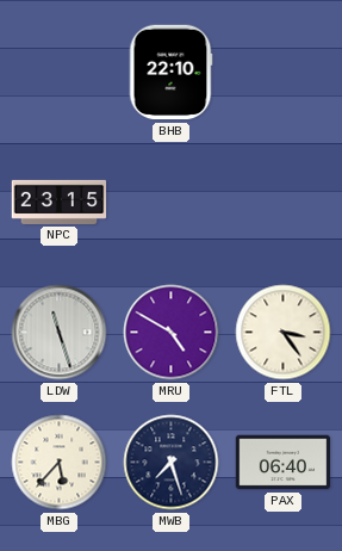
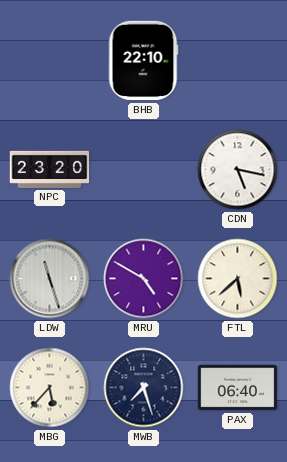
NPC: 23:15 -> 23:20 (50, 169)
CDN: none -> 5:17 (238, 170)
FTL: 3:24 -> 5:38 (238, 279)
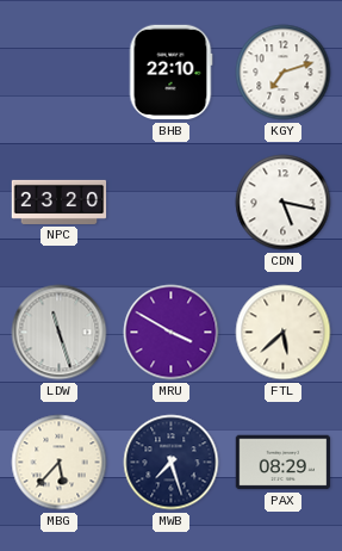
KGY: none -> 7:12 (284, 73)
MRU: 4:50 -> 3:50 (172, 333)
PAX: 06:40 -> 08:29 (284, 463)
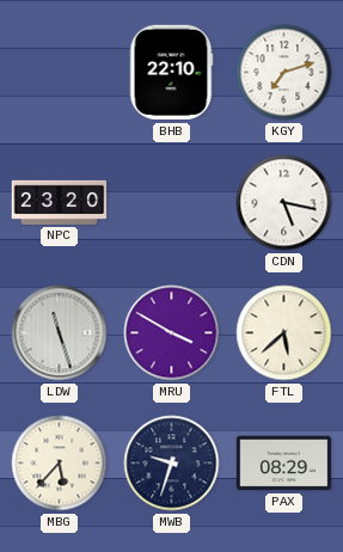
MWB: 7:27 -> 9:33 (172, 464)
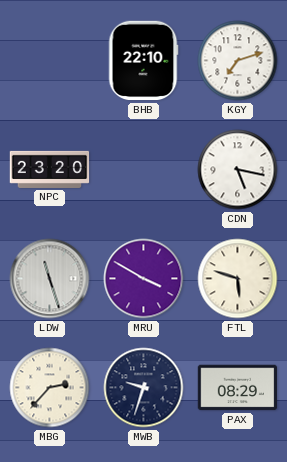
FTL: 5:38 -> 5:48 (238, 279)
MBG: 5:37 -> 2:37 (50, 388)
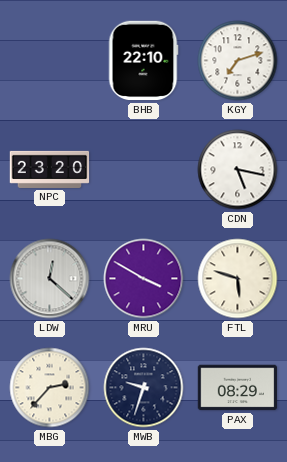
LDW: 11:27 -> 12:22 (50, 279)
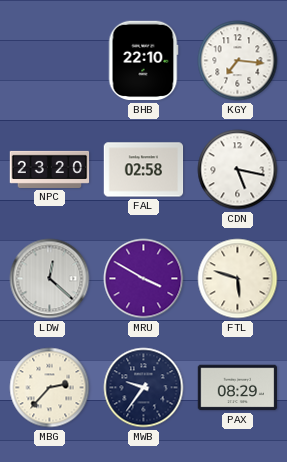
KGY: 7:12 -> 7:16 (238, 61)
FAL: none -> 02:58 (144, 170)
MWB: 9:33 -> 9:36 (144, 388)
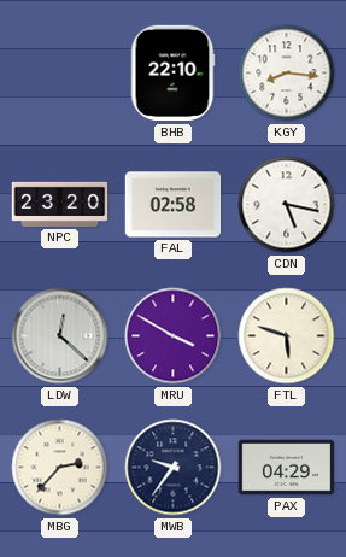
KGY: 7:16 -> 8:16 (287, 74)
PAX: 08:29 -> 04:29 (287, 468)
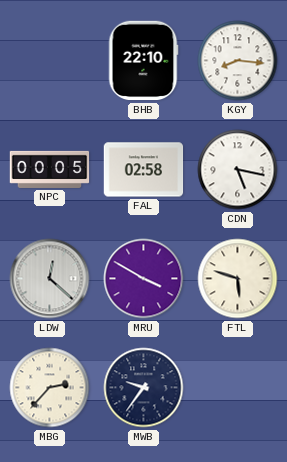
NPC: 23:20 -> 00:05 (50, 169)
PAX: 04:29 -> none (287, 468)
